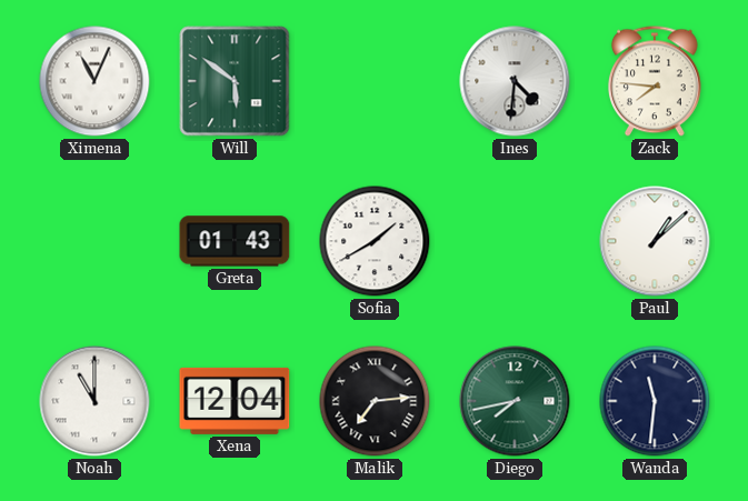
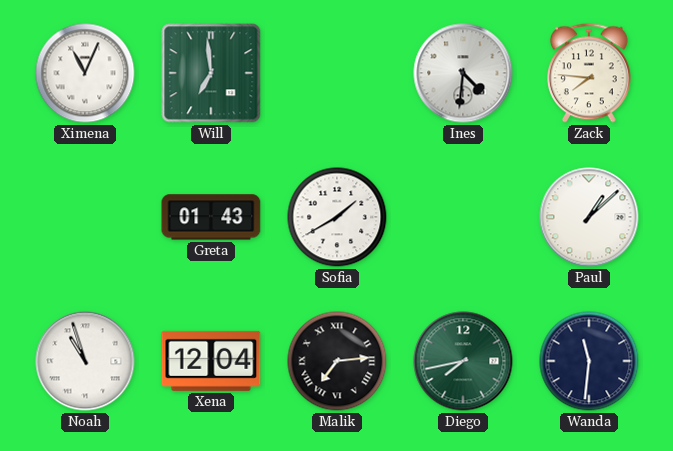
Will: 5:51 -> 6:59 (211, 73)
Noah: 11:00 -> 10:57 (85, 361)
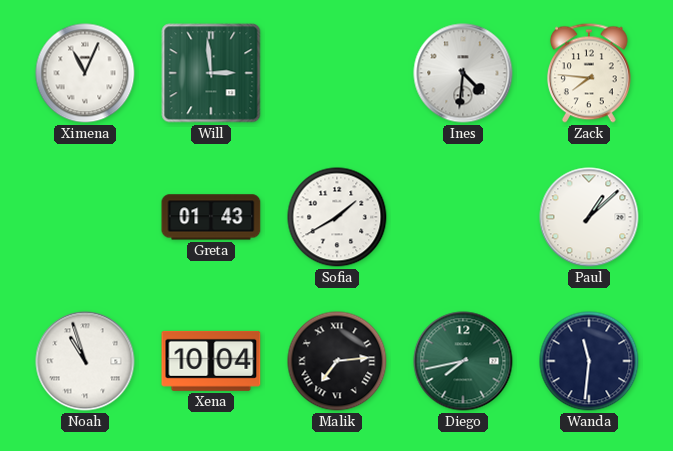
Will: 6:59 -> 2:59 (211, 73)
Xena: 12:04 -> 10:04 (211, 361)
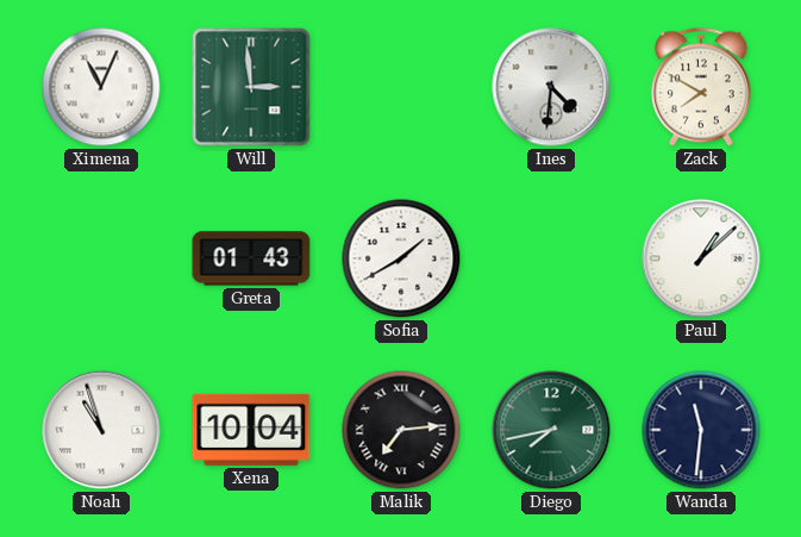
Zack: 7:46 -> 7:50 (701, 87)
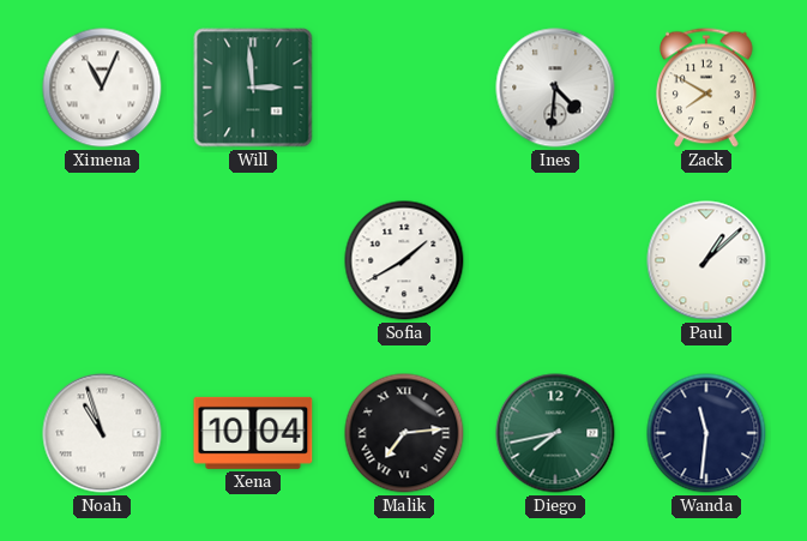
Greta: 01:43 -> none (251, 258)
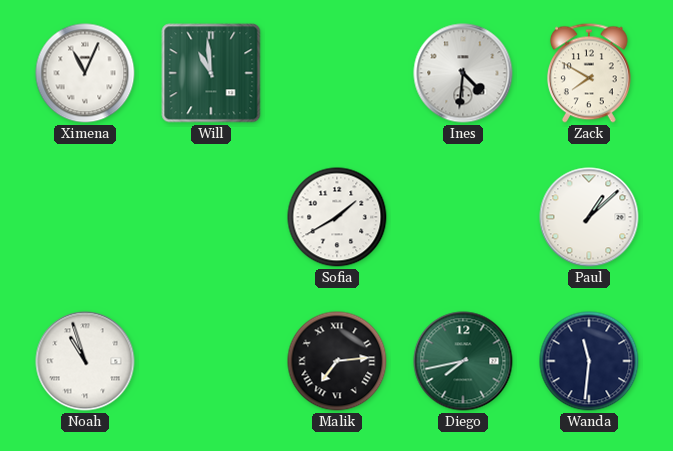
Will: 2:59 -> 10:59 (211, 73)
Xena: 10:04 -> none (253, 433)
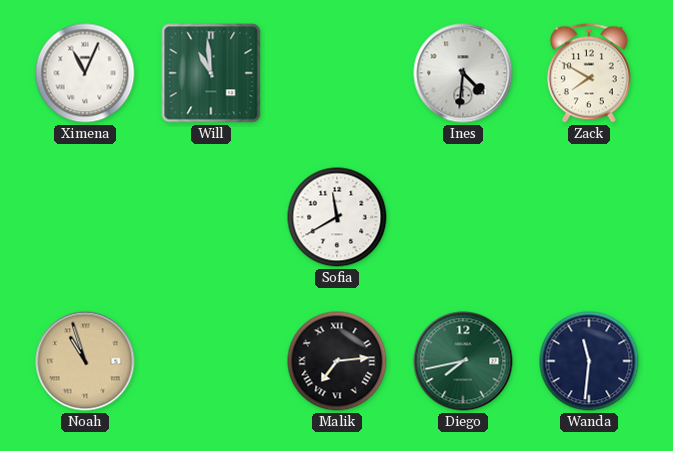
Sofia: 1:40 -> 11:40 (337, 217)
Paul: 1:08 -> none (589, 217)
Noah dial: white -> champagne (85, 361)
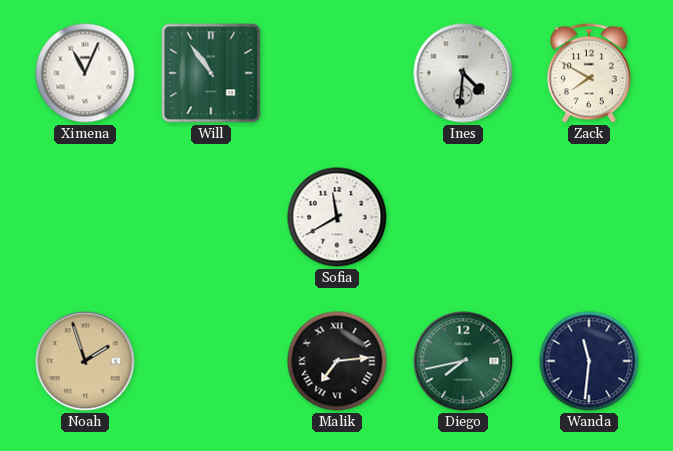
Will: 10:59 -> 10:54 (211, 73)
Noah: 10:57 -> 1:57 (85, 361)
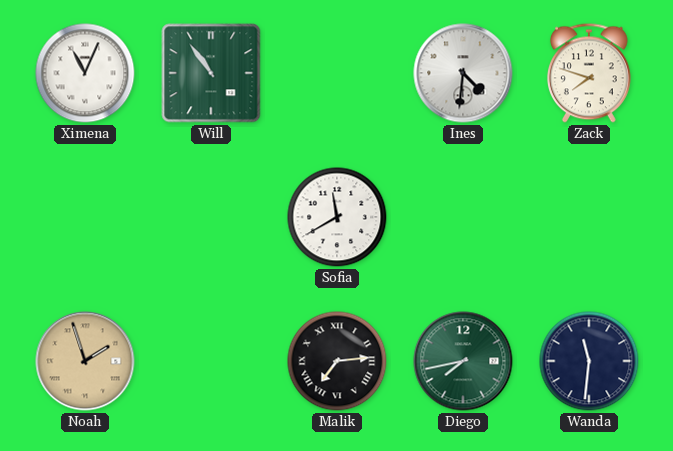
Zack: 7:50 -> 7:48 (589, 73)
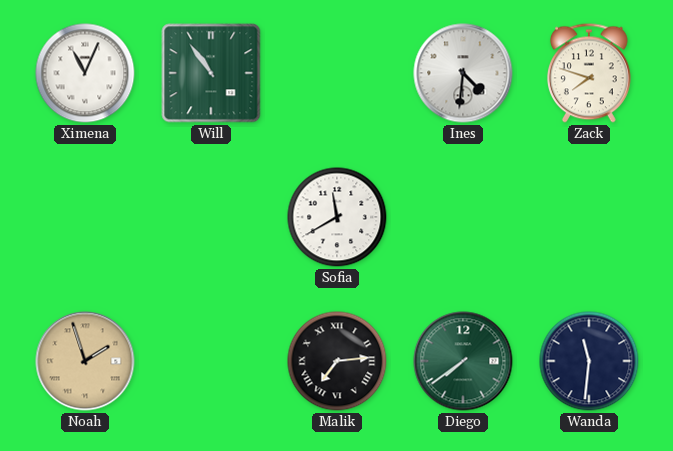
Diego: 7:43 -> 7:39 (463, 361)
